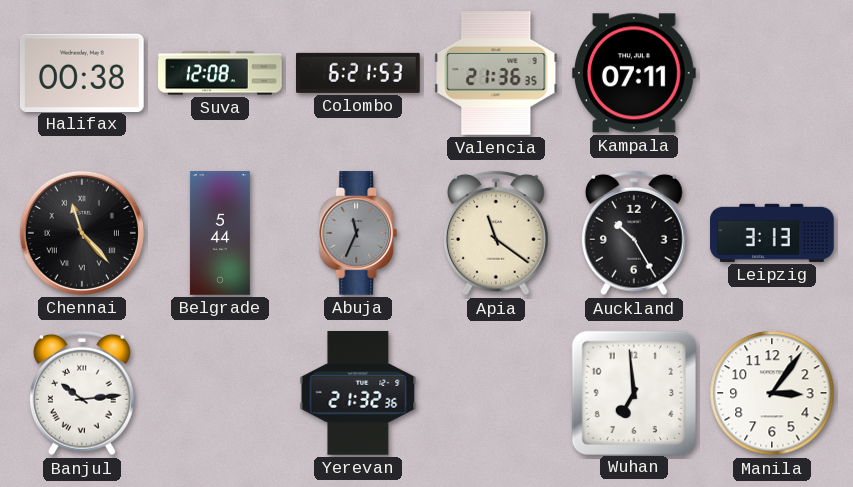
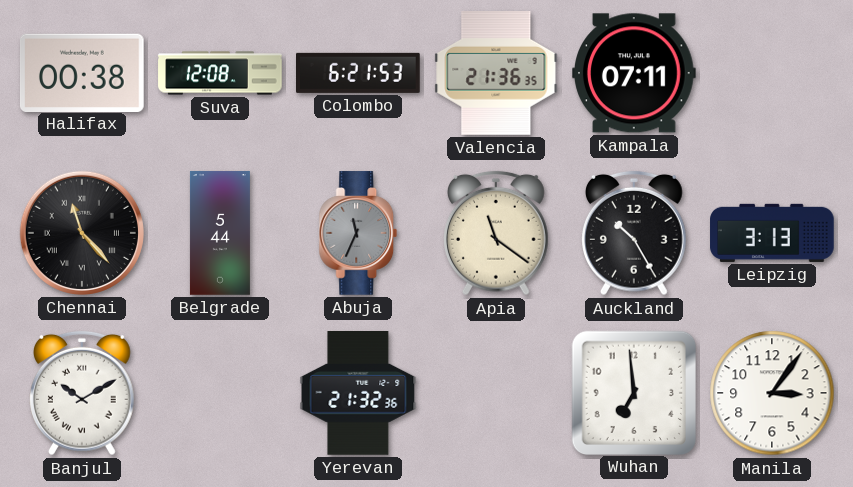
Banjul: 10:14 -> 10:10 (83, 393)
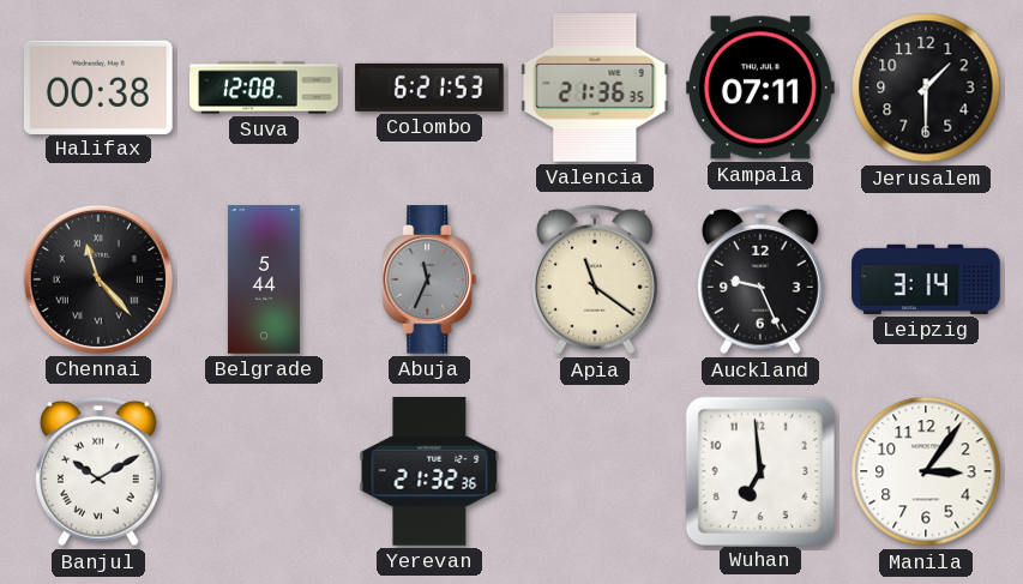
Jerusalem: none -> 1:30 (926, 88)
Auckland: 10:25 -> 9:26 (762, 279)
Leipzig: 3:13 -> 3:14 (926, 279)
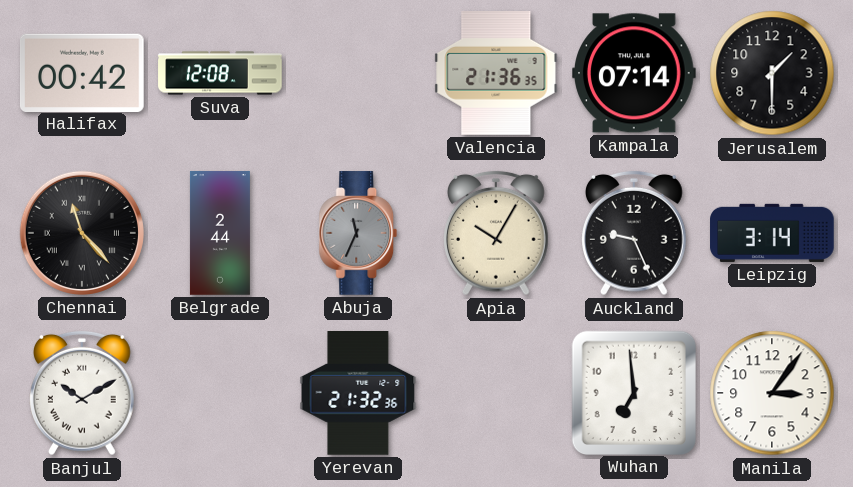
Halifax: 00:38 -> 00:42 (82, 72)
Colombo: 6:21 -> none (431, 88)
Kampala: 07:11 -> 07:14 (635, 73)
Belgrade: 5:44 -> 2:44 (220, 233)
Apia: 11:21 -> 10:05 (497, 233)
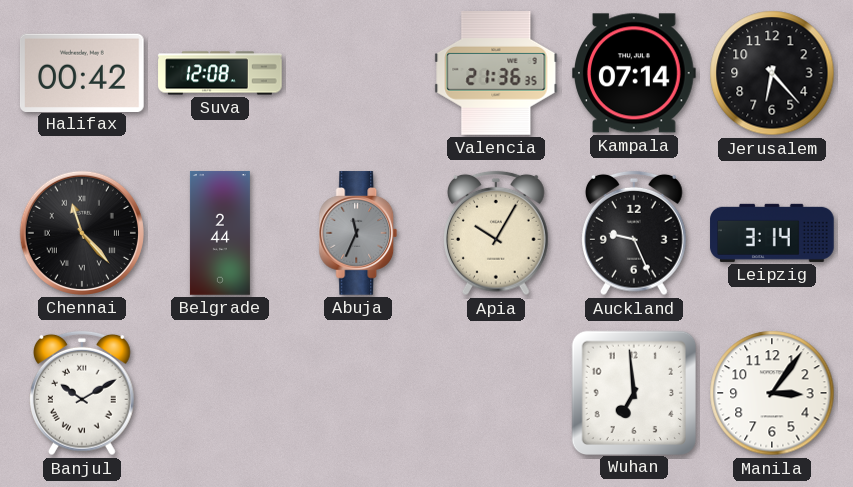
Jerusalem: 1:30 -> 6:23 (772, 73)
Yerevan: 21:32 -> none (358, 394)
